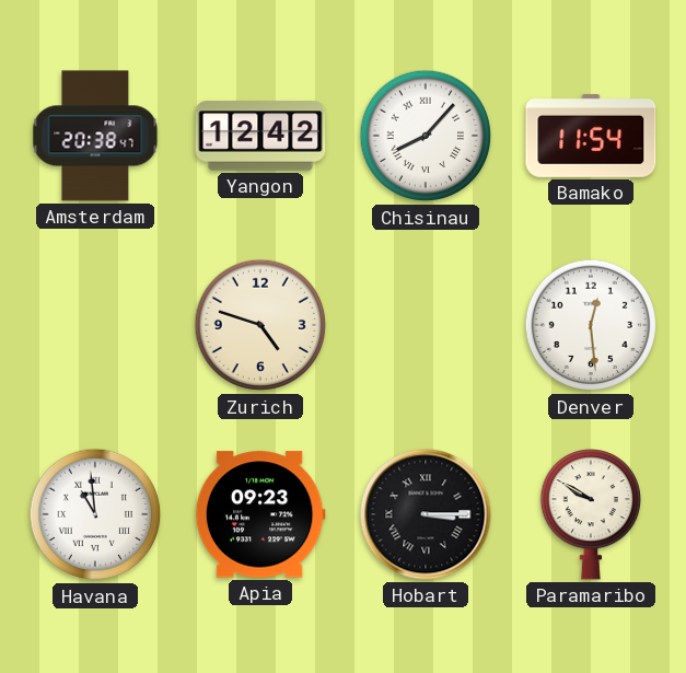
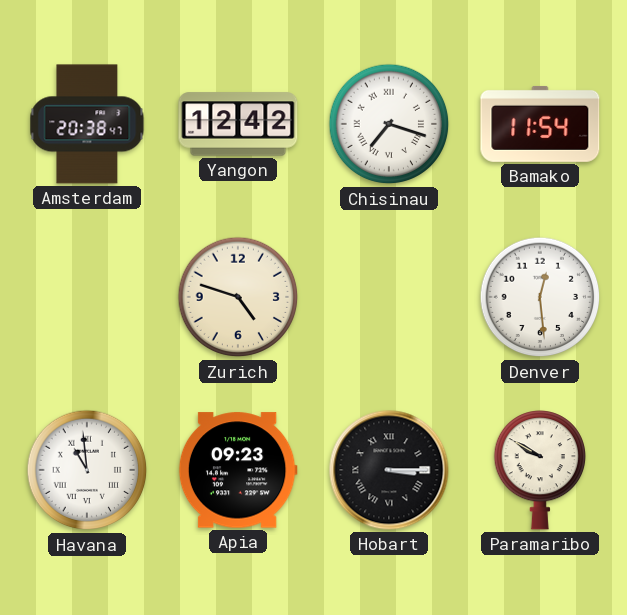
Chisinau: 8:07 -> 7:18 (389, 124)
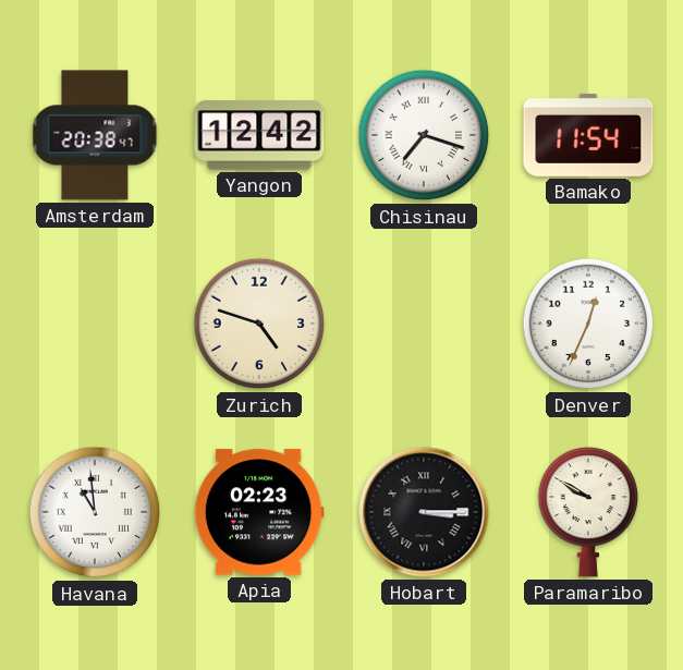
Denver: 12:29 -> 12:34 (588, 324)
Apia: 09:23 -> 02:23 (259, 512)
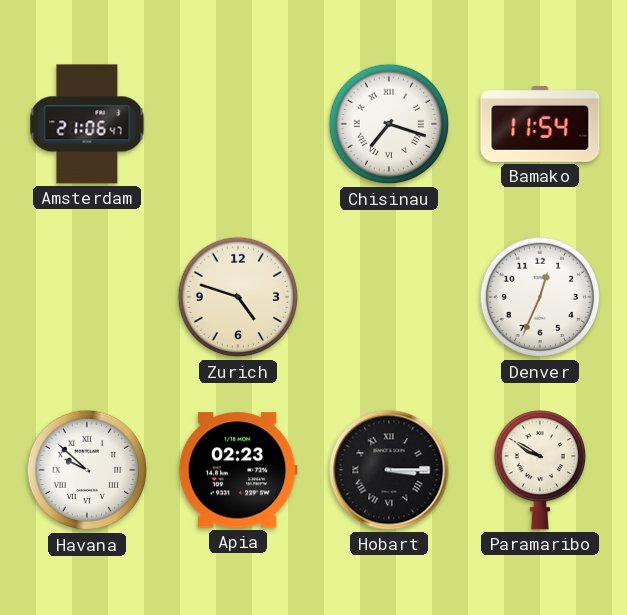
Amsterdam: 20:38 -> 21:06 (87, 124)
Yangon: 12:42 -> none (259, 135)
Havana: 10:59 -> 9:52 (87, 470)
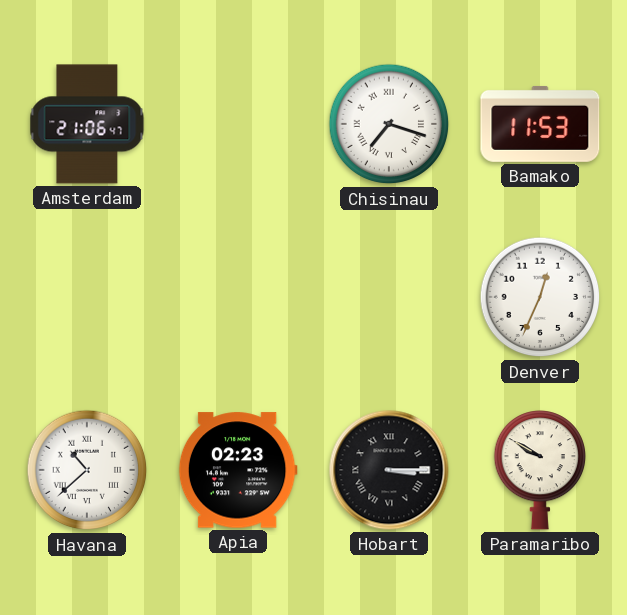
Bamako: 11:54 -> 11:53 (540, 124)
Zurich: 4:48 -> none (238, 297)
Havana: 9:52 -> 10:38 (87, 470)
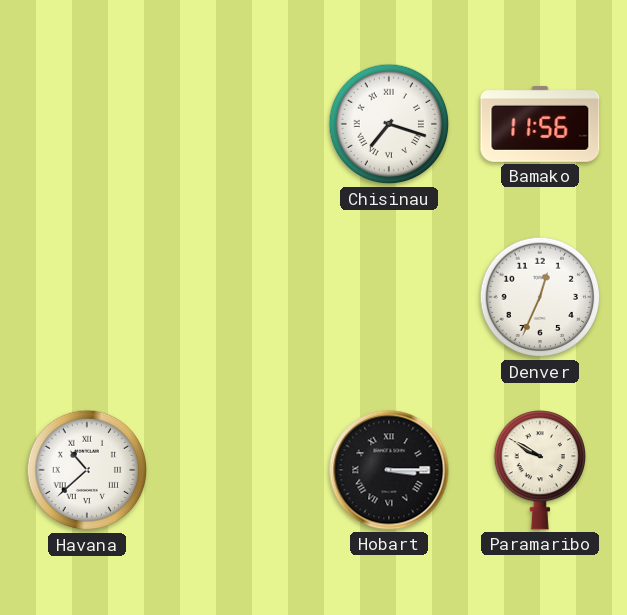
Amsterdam: 21:06 -> none (87, 124)
Bamako: 11:53 -> 11:56 (540, 124)
Apia: 02:23 -> none (238, 470)
